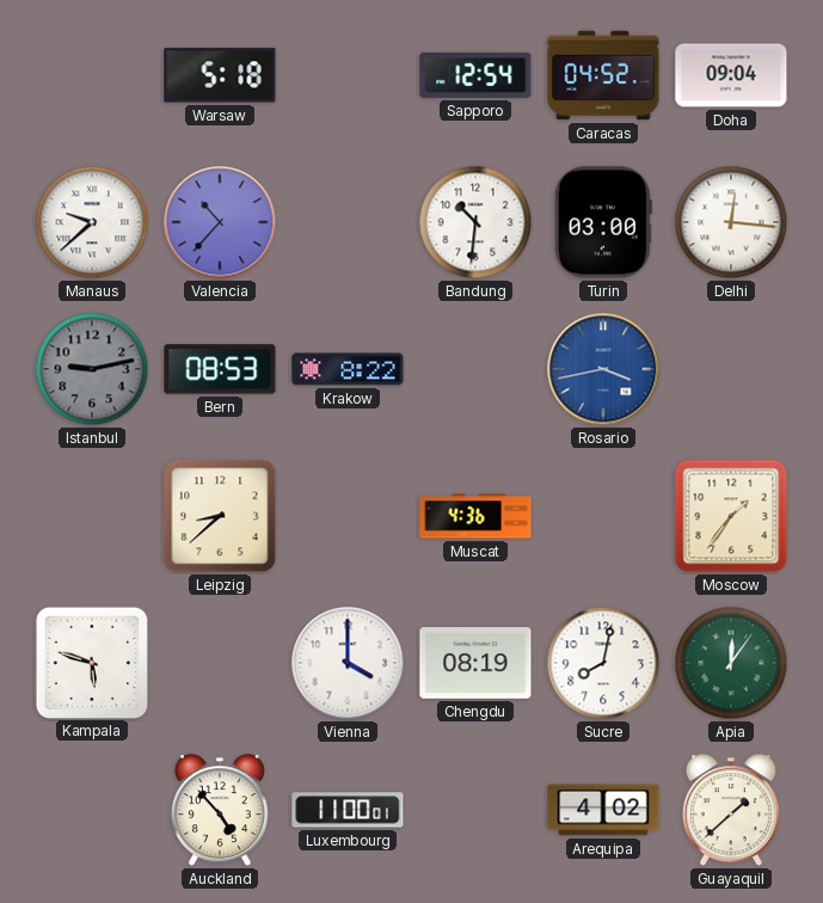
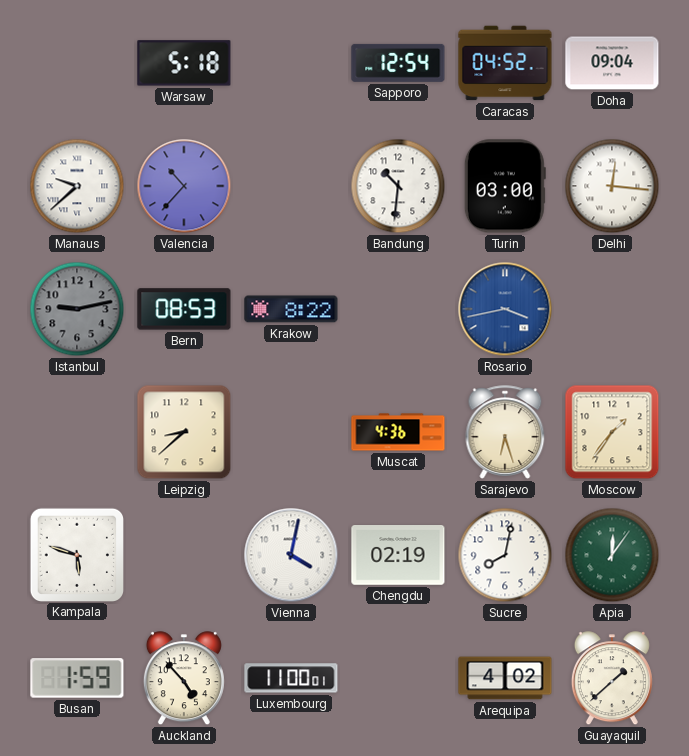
Sarajevo: none -> 6:27 (505, 432)
Vienna: 4:00 -> 4:02 (291, 555)
Chengdu: 08:19 -> 02:19 (398, 556)
Busan: none -> 1:59 (77, 678)
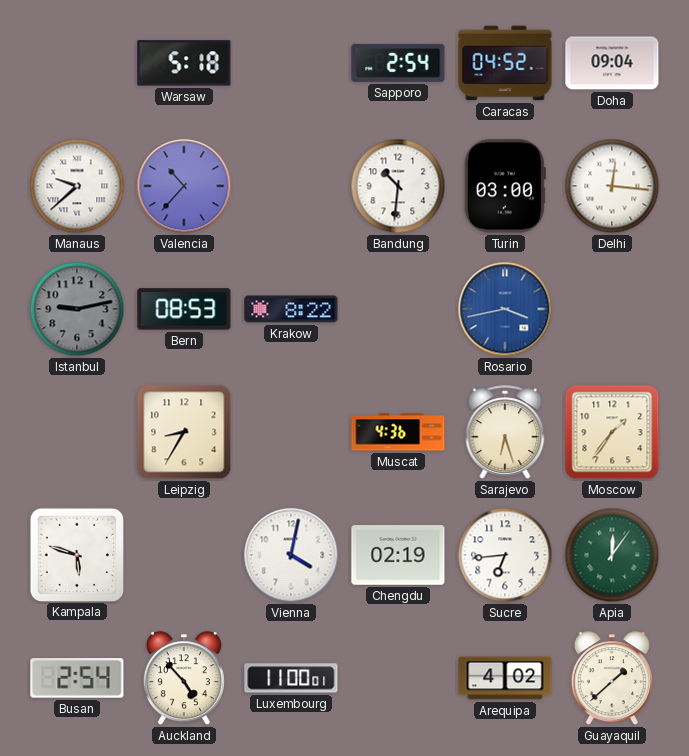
Sapporo: 12:54 -> 2:54 (398, 63)
Leipzig: 8:38 -> 8:35 (184, 432)
Sucre: 8:02 -> 6:44 (505, 555)
Busan: 1:59 -> 2:54 (77, 678)
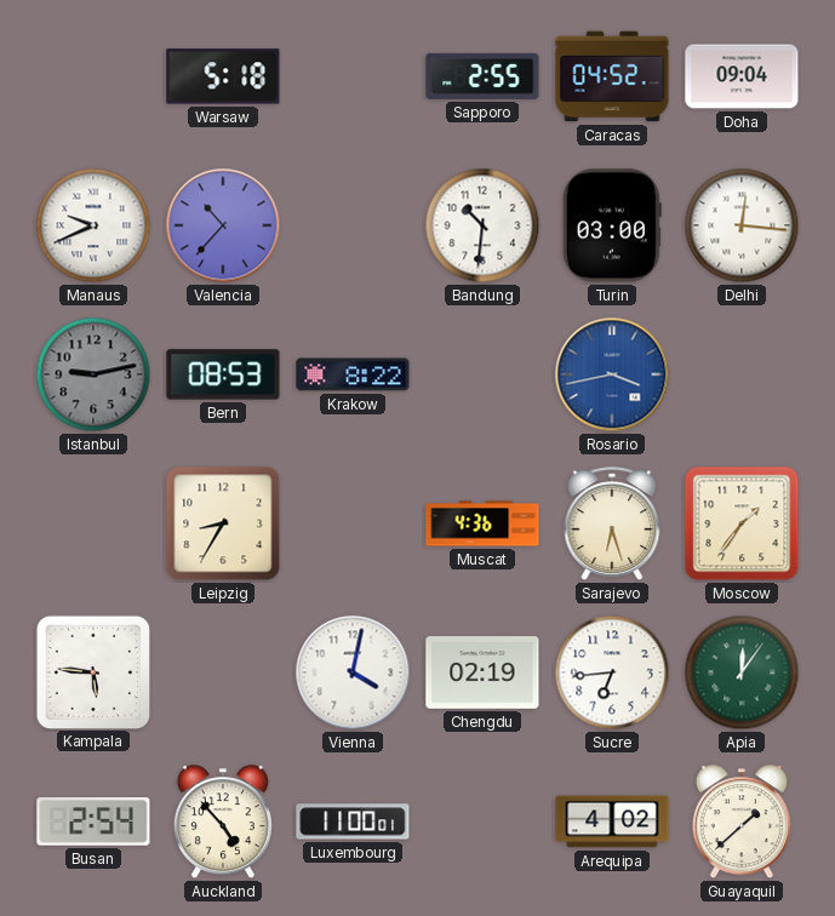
Sapporo: 2:54 -> 2:55 (482, 76)
Manaus: 9:38 -> 9:41 (93, 225)
Kampala: 5:48 -> 5:46 (92, 671)
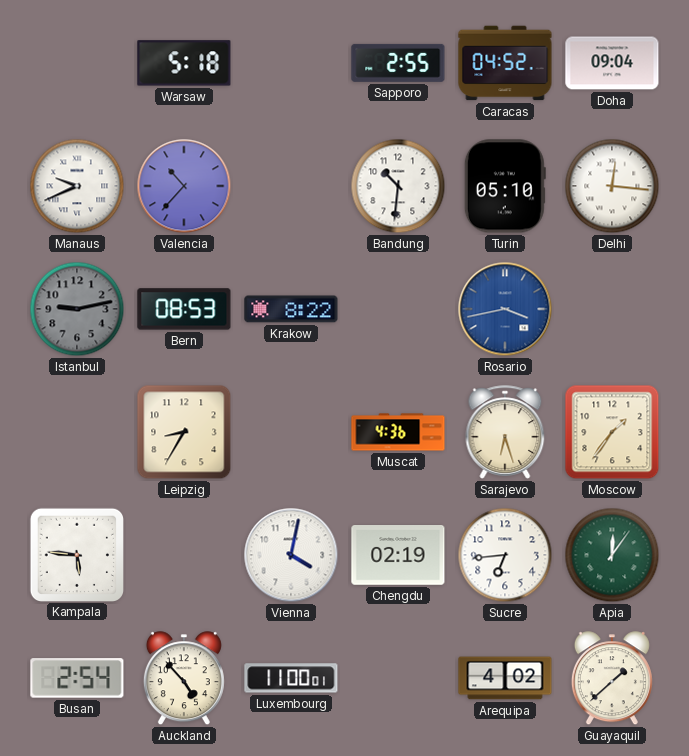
Turin: 03:00 -> 05:10 (505, 186)
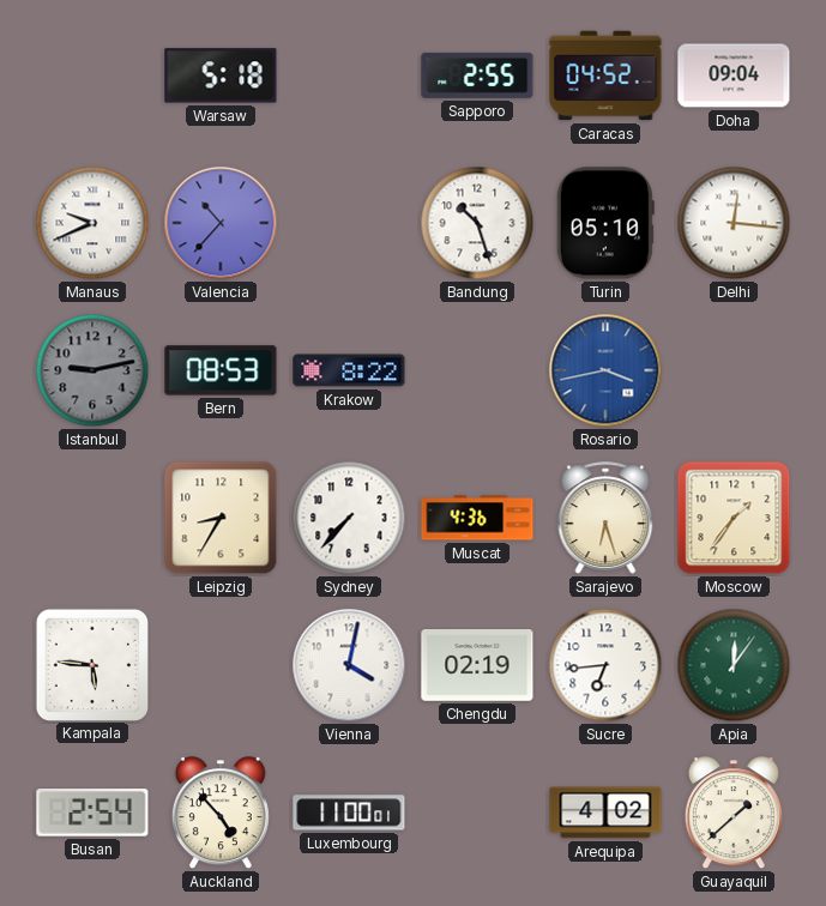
Bandung: 10:31 -> 10:27 (477, 223)
Sydney: none -> 7:37 (349, 518)
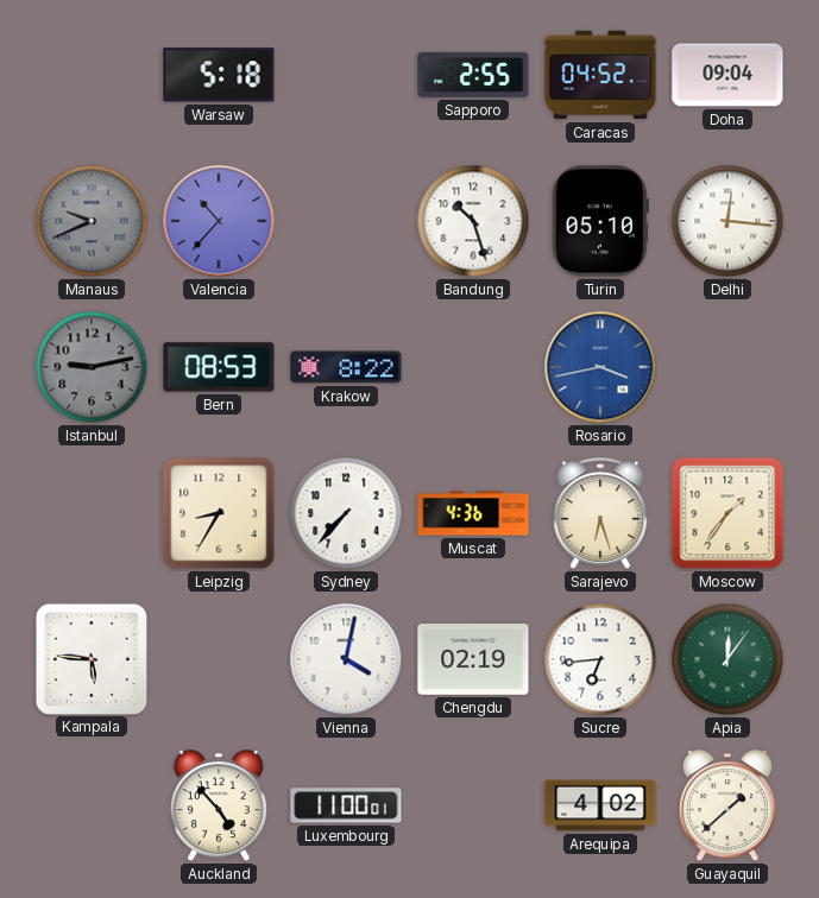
Manaus dial: white -> grey (92, 221)
Busan: 2:54 -> none (92, 813)
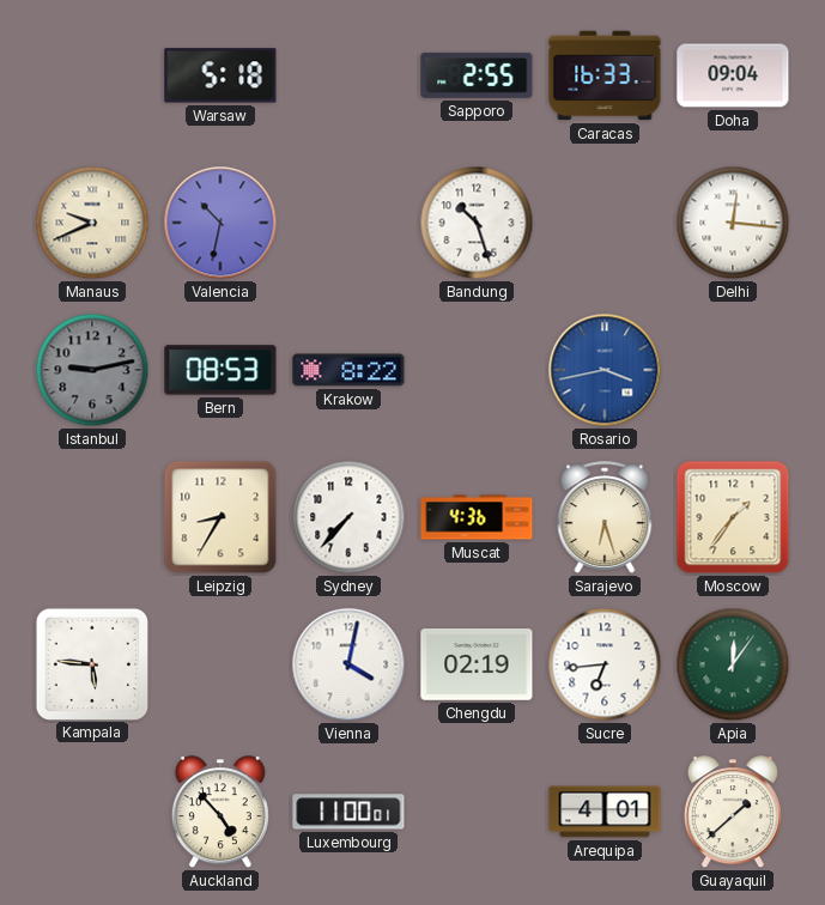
Caracas: 04:52 -> 16:33 (605, 75)
Manaus dial: grey -> cream (92, 223)
Valencia: 10:37 -> 10:32 (220, 223)
Turin: 05:10 -> none (600, 221)
Arequipa: 4:02 -> 4:01 (605, 812)
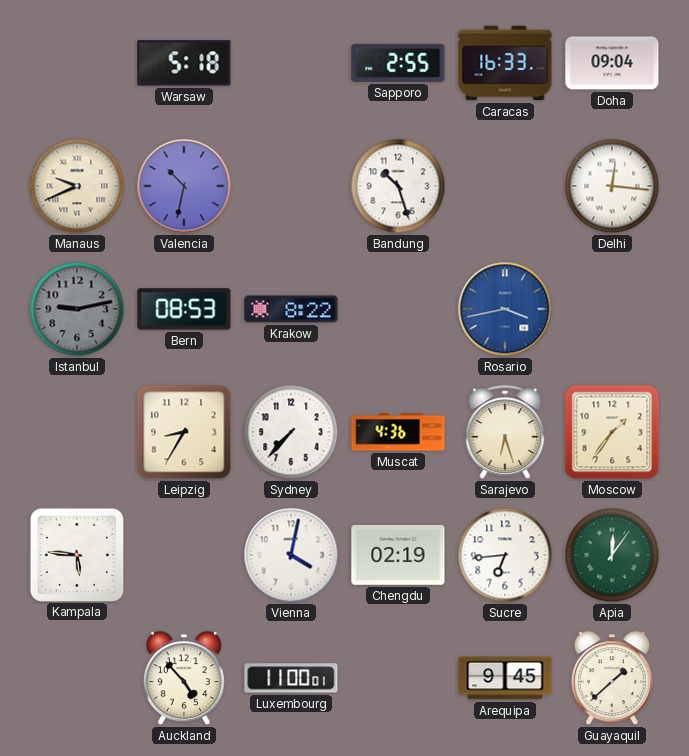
Arequipa: 4:01 -> 9:45 (505, 678)
